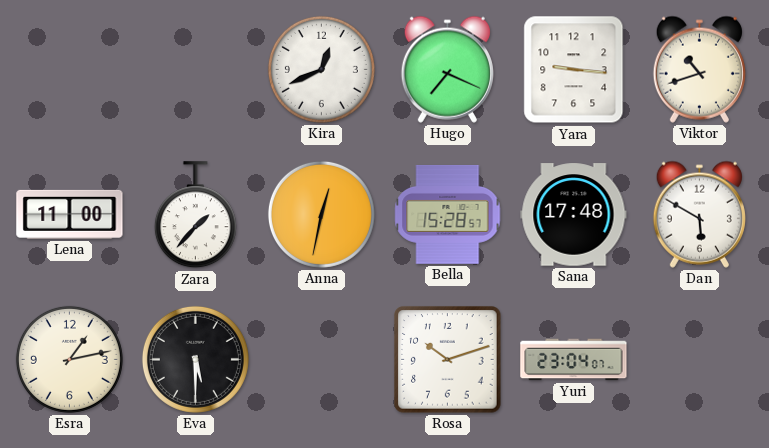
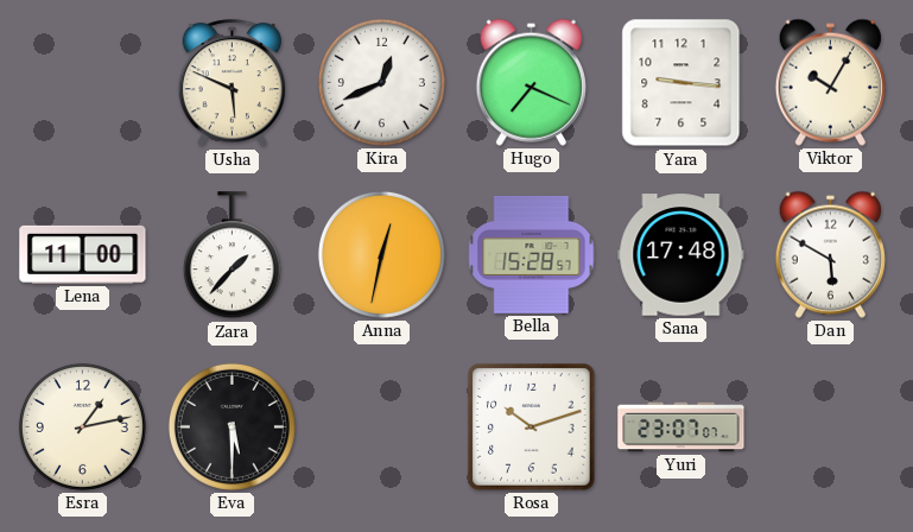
Usha: none -> 5:49 (232, 83)
Viktor: 10:42 -> 10:05 (830, 82)
Yuri: 23:04 -> 23:07 (681, 427)
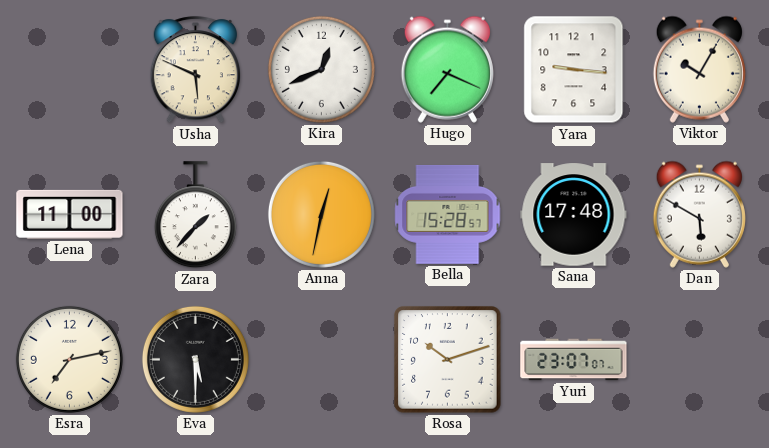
Esra: 1:13 -> 7:13 (69, 359)
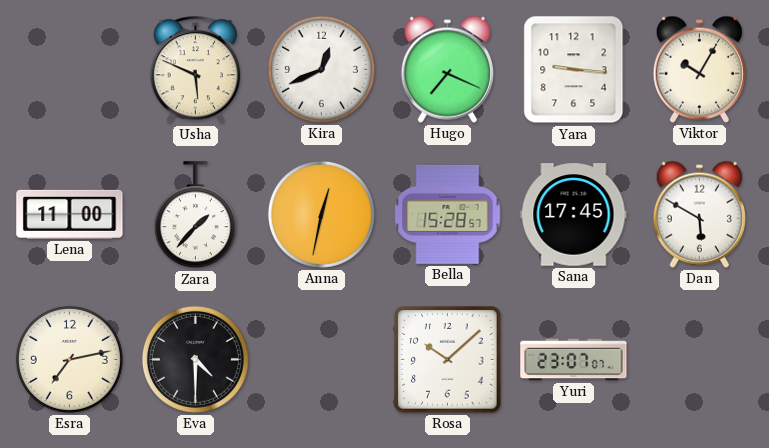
Sana: 17:48 -> 17:45 (574, 215)
Eva: 5:30 -> 4:30 (195, 359)
Rosa: 10:12 -> 10:08 (448, 360)
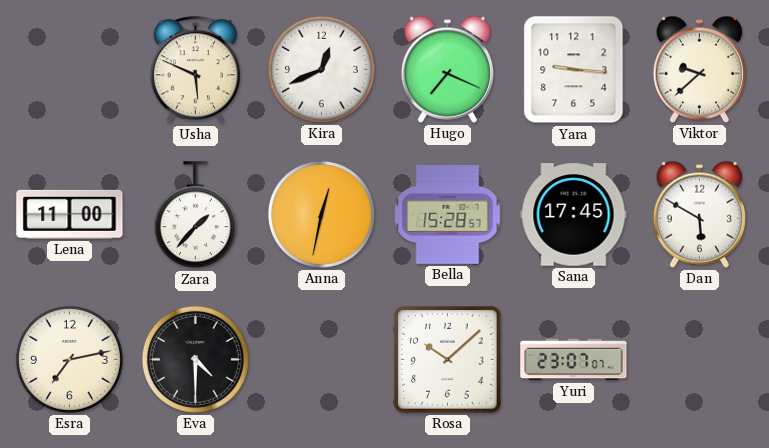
Viktor: 10:05 -> 9:38 (699, 69)
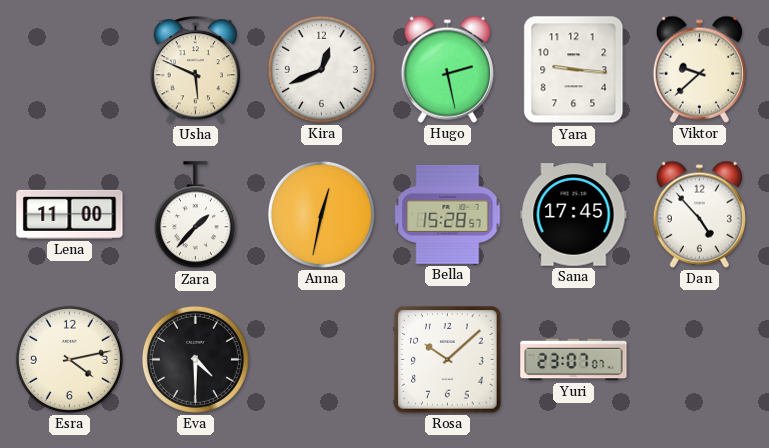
Hugo: 7:19 -> 2:28 (447, 69)
Dan: 5:50 -> 4:53 (699, 214)
Esra: 7:13 -> 4:13 (69, 359)
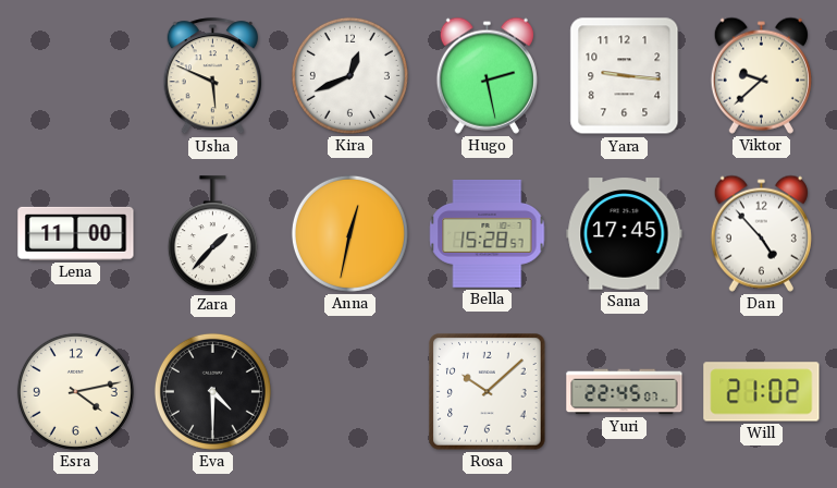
Yuri: 23:07 -> 22:45 (625, 392)
Will: none -> 21:02 (762, 392)
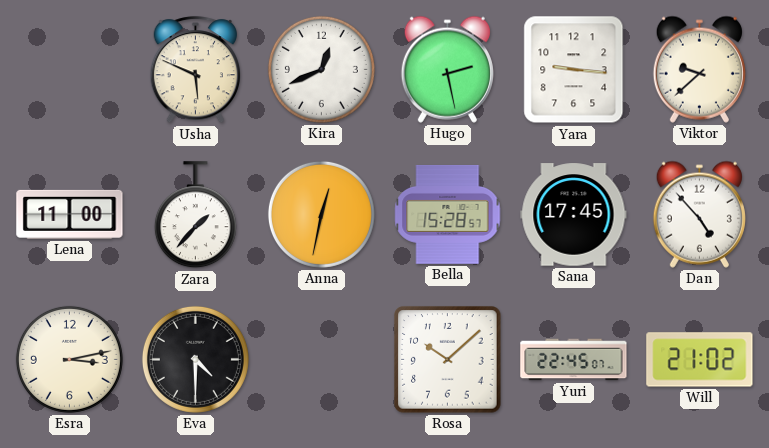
Esra: 4:13 -> 3:13 (69, 359)
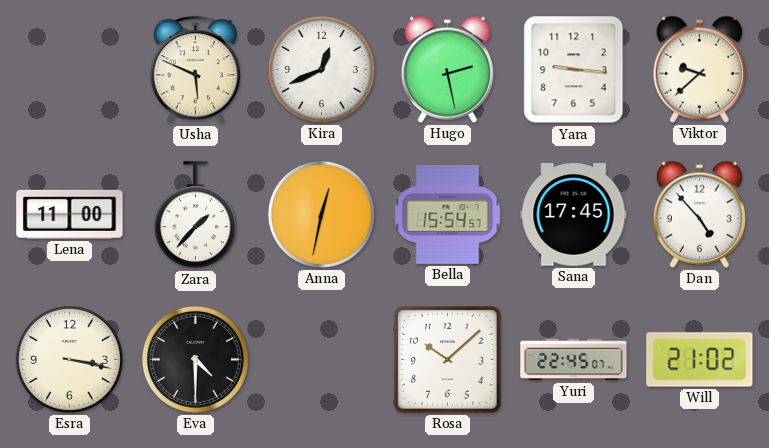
Bella: 15:28 -> 15:54 (448, 214)
Esra: 3:13 -> 3:17 (69, 359)
